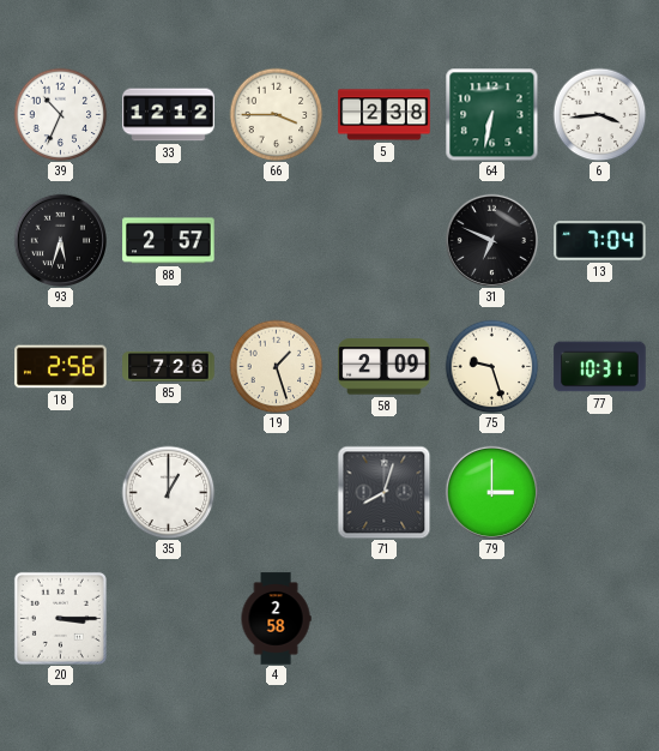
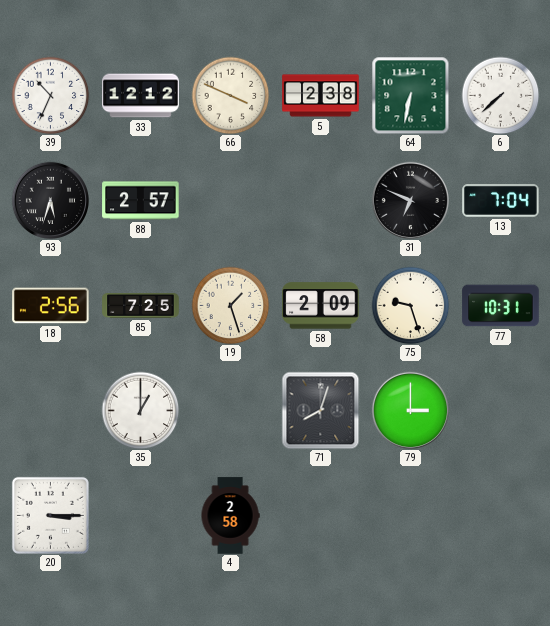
66: 3:45 -> 3:49 (230, 95)
6: 3:44 -> 7:38 (500, 95)
85: 7:26 -> 7:25 (141, 306)
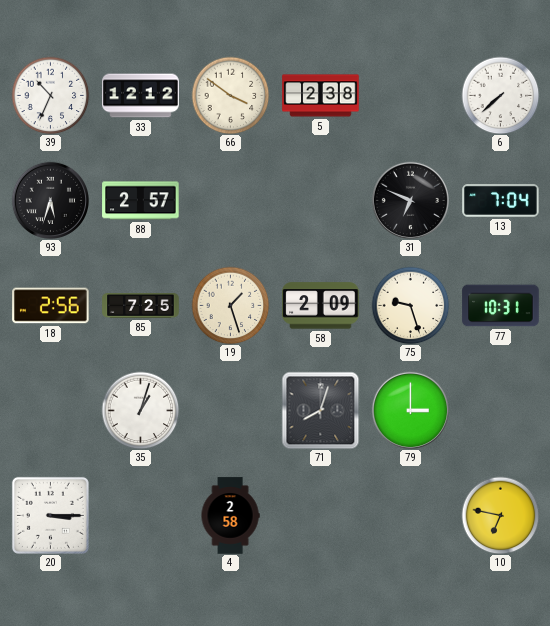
66: 3:49 -> 3:51 (230, 95)
64: 6:32 -> none (410, 95)
35: 1:00 -> 1:03 (140, 410)
10: none -> 6:47 (500, 515)
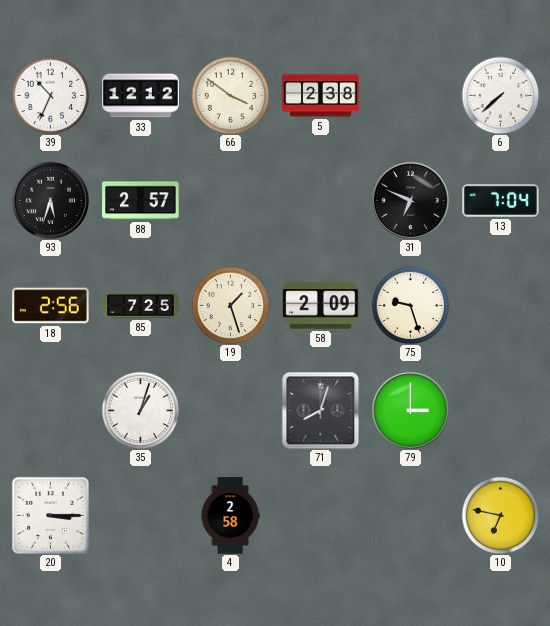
77: 10:31 -> none (501, 306)
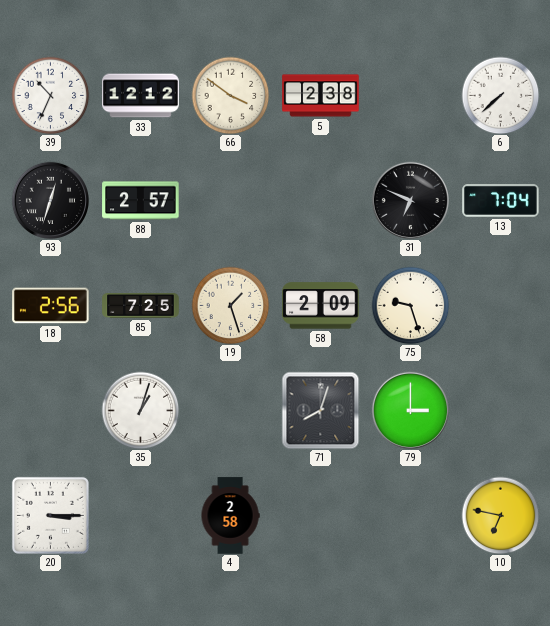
93: 5:33 -> 12:33 (50, 200)
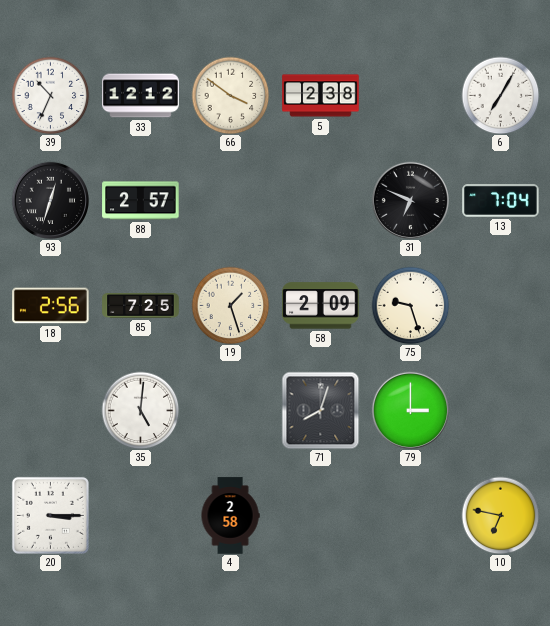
6: 7:38 -> 7:05 (500, 95)
35: 1:03 -> 5:01 (140, 410)
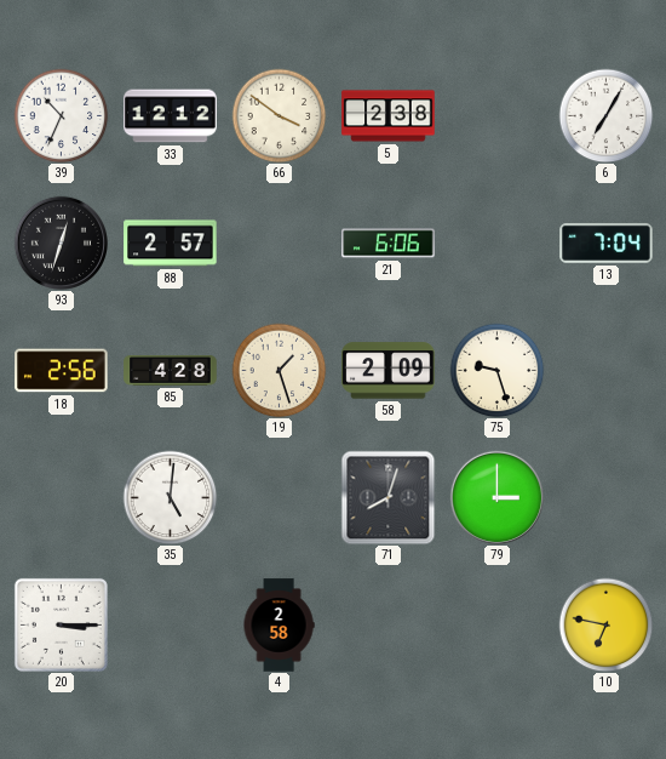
21: none -> 6:06 (389, 244)
31: 6:49 -> none (410, 200)
85: 7:25 -> 4:28 (171, 371)
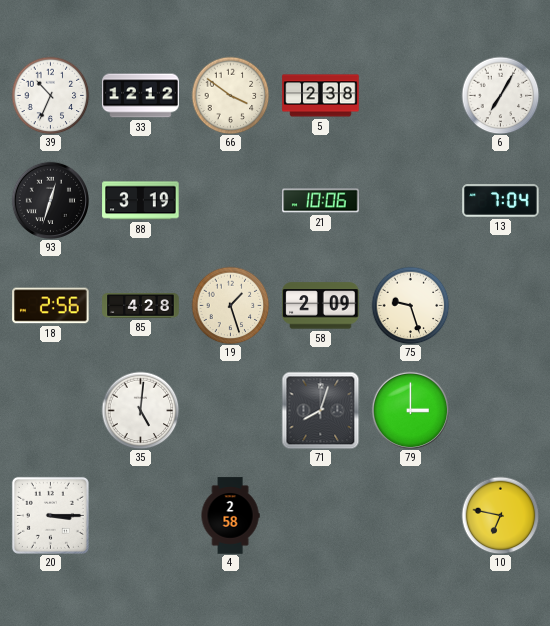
88: 2:57 -> 3:19 (141, 201)
21: 6:06 -> 10:06 (321, 201)
